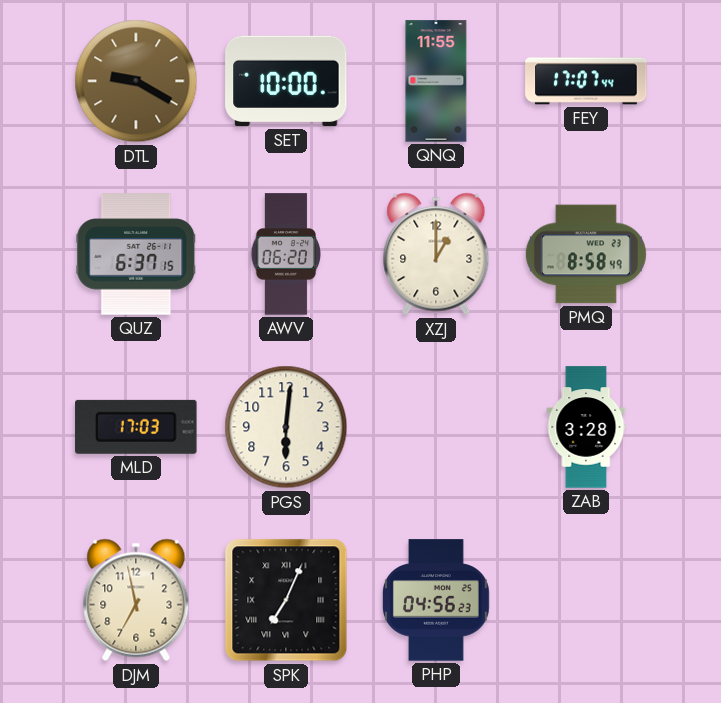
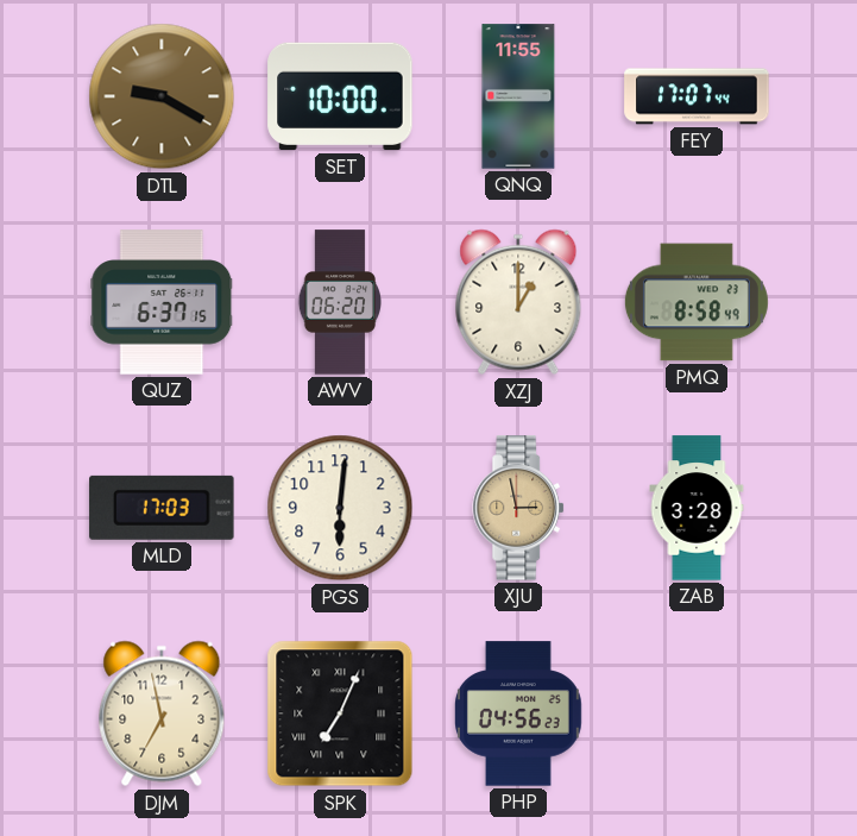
XJU: none -> 2:58 (519, 508)
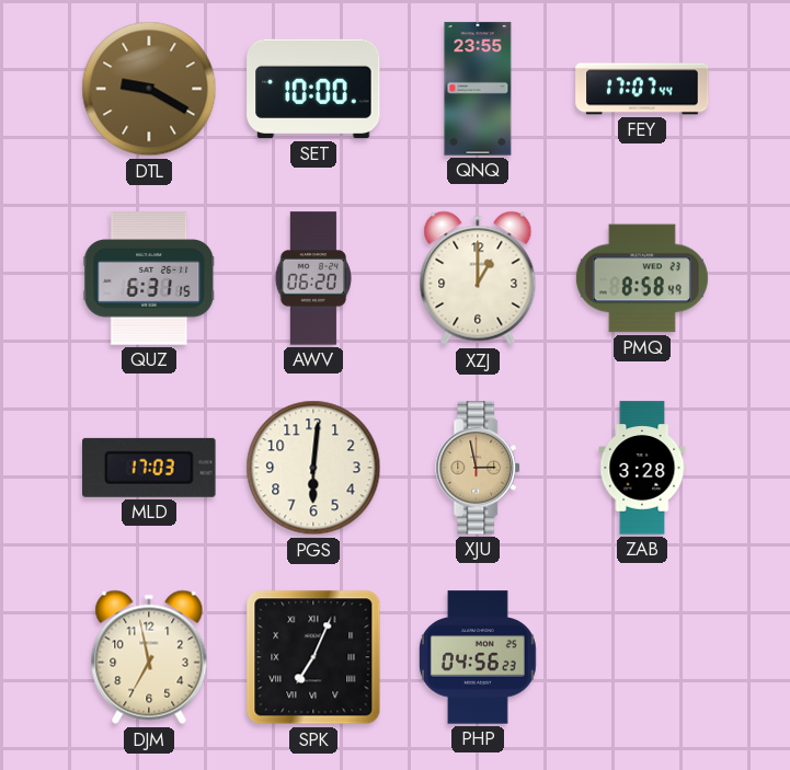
QNQ: 11:55 -> 23:55 (478, 89)
QUZ: 6:37 -> 6:31 (149, 278)
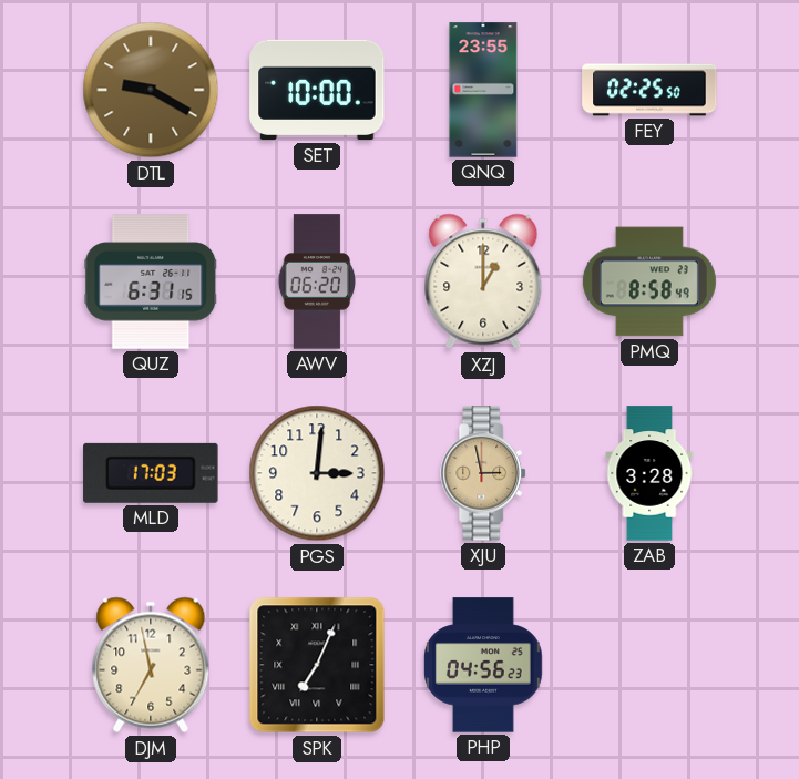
FEY: 17:07 -> 02:25 (649, 90)
PGS: 6:01 -> 3:01 (317, 473)
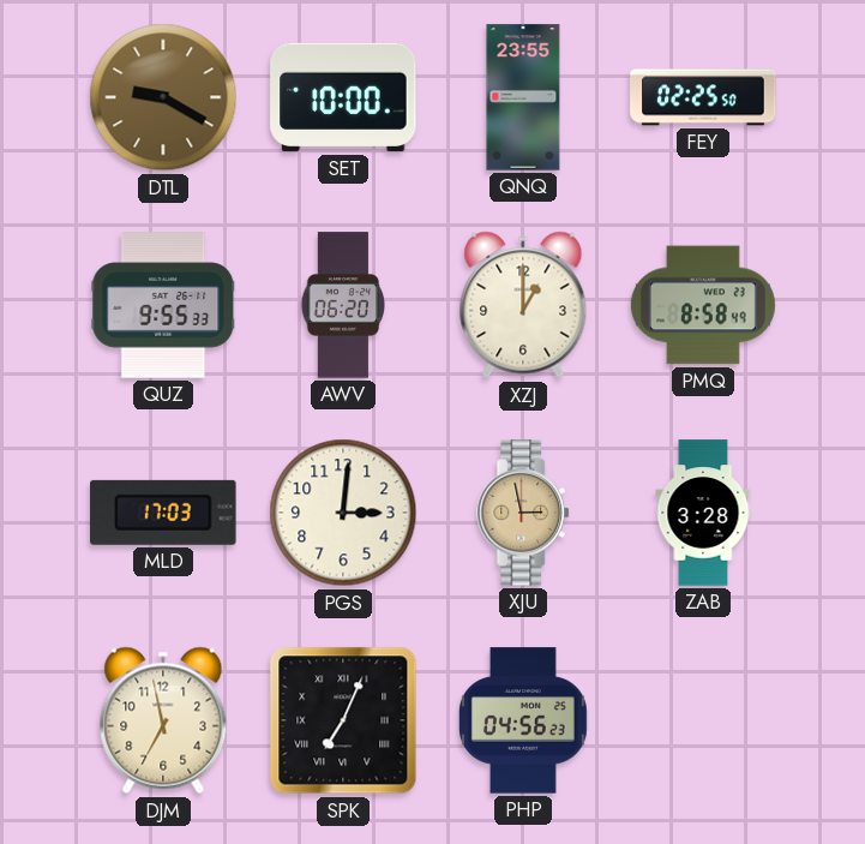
QUZ: 6:31 -> 9:55 (163, 305)
